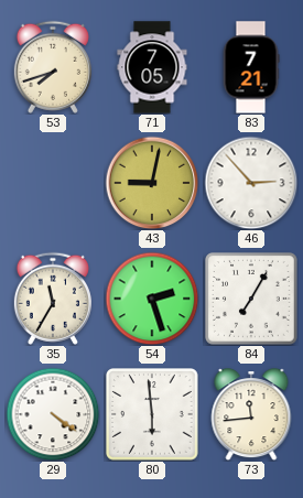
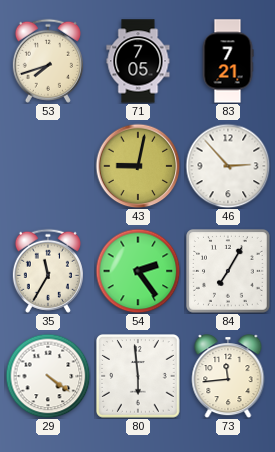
54: 2:27 -> 2:24 (138, 271)
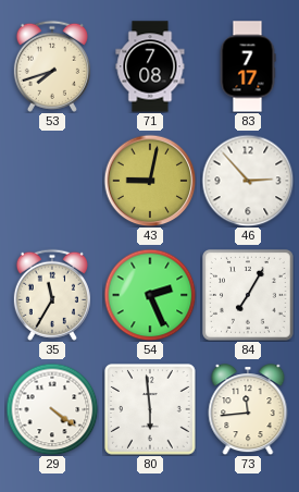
71: 7:05 -> 7:08 (150, 66)
83: 7:21 -> 7:17 (248, 66)
54: 2:24 -> 2:26 (150, 295)
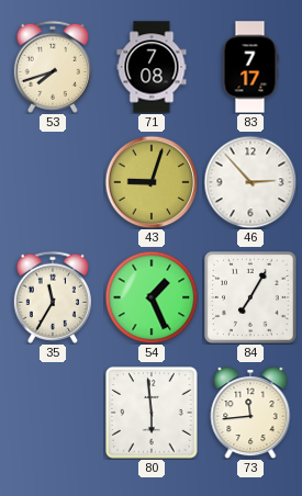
43: 9:02 -> 9:03 (152, 182)
54: 2:26 -> 1:26 (152, 297)
29: 4:21 -> none (52, 409)
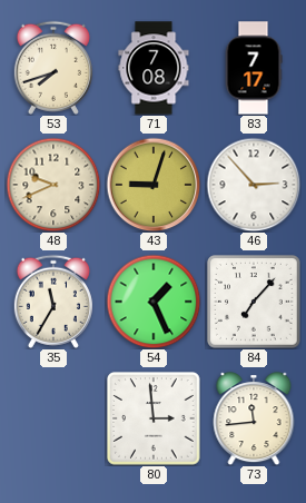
48: none -> 9:41 (53, 185)
84: 7:05 -> 7:07 (255, 303)
80: 5:59 -> 2:59 (155, 420)
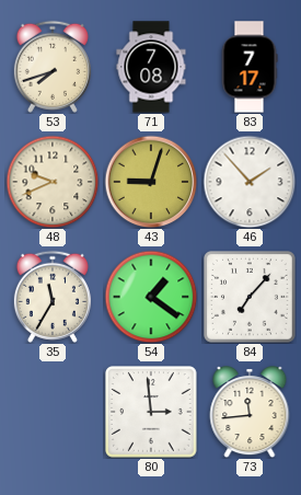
46: 2:53 -> 1:53 (250, 182)
54: 1:26 -> 1:21 (151, 297)
